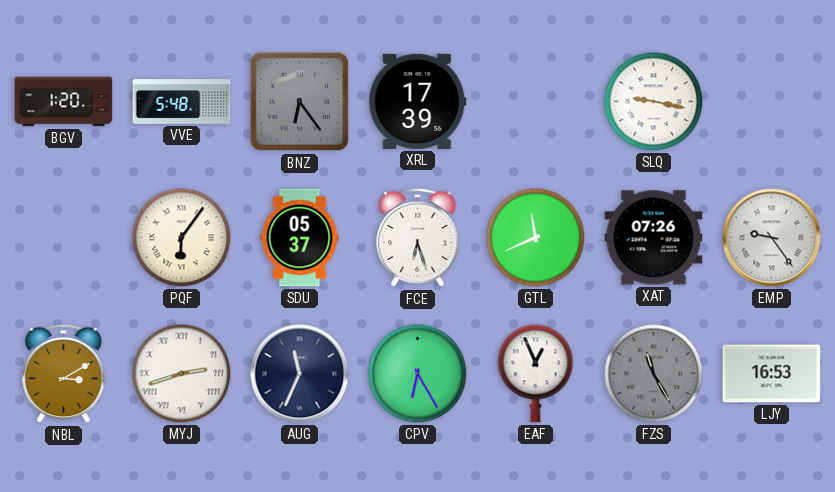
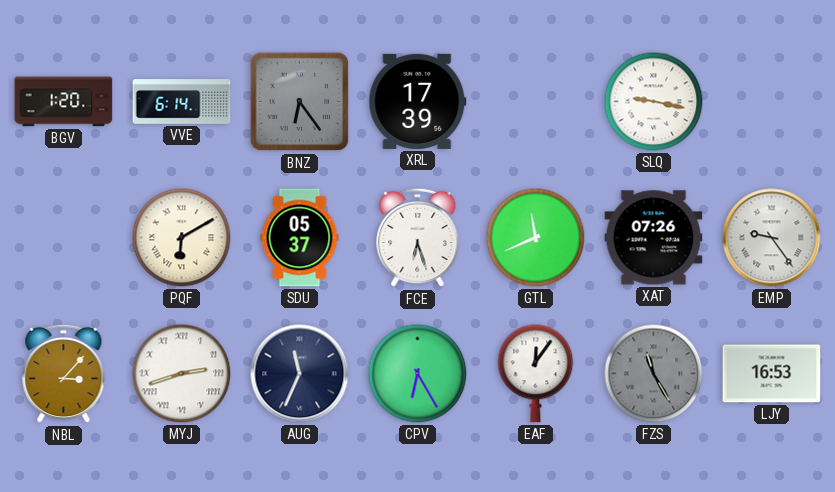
VVE: 5:48 -> 6:14 (182, 102)
PQF: 6:06 -> 6:10 (182, 238)
NBL: 3:10 -> 3:07 (64, 374)
EAF: 12:56 -> 12:06 (536, 374)
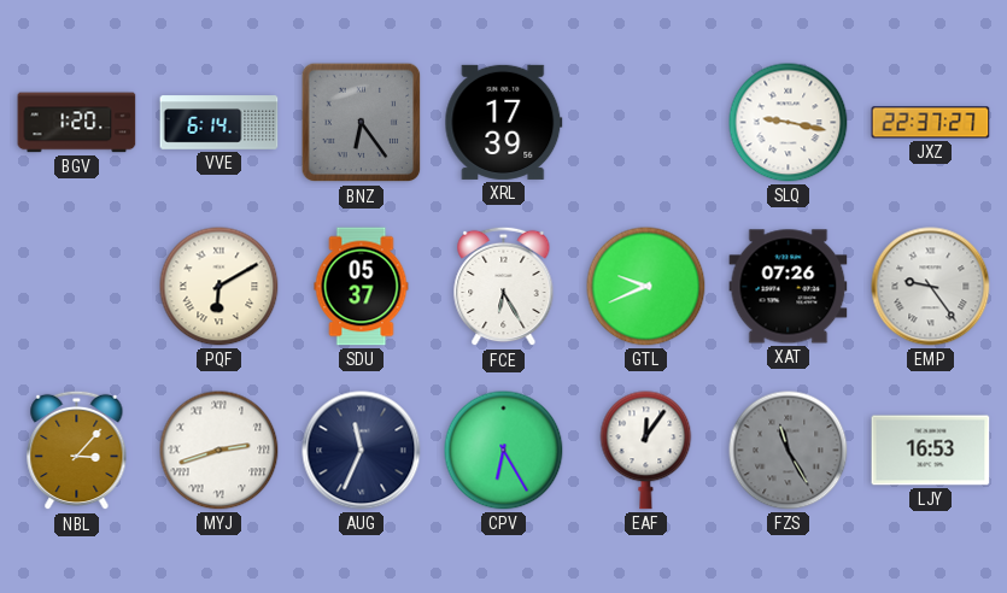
JXZ: none -> 22:37 (931, 123)
FCE: 6:27 -> 6:25 (504, 287)
GTL: 11:41 -> 9:41 (646, 287)
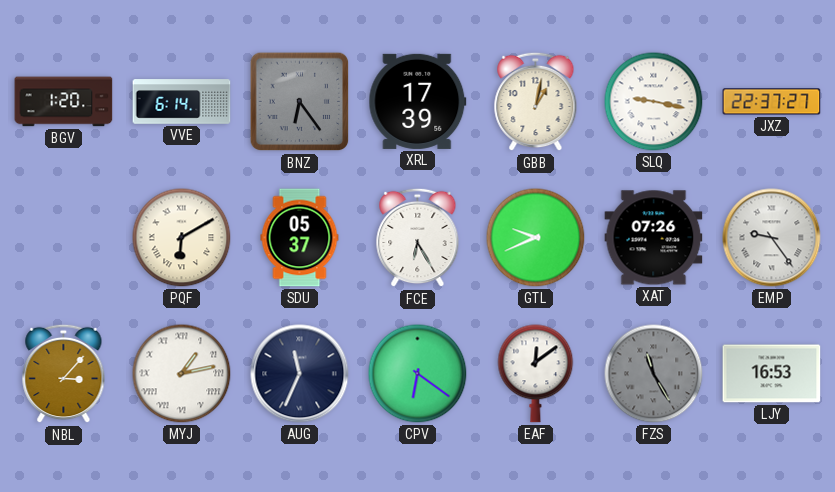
GBB: none -> 1:02 (536, 102)
MYJ: 2:42 -> 1:13 (182, 374)
CPV: 6:25 -> 6:21 (418, 374)
EAF: 12:06 -> 12:09 (536, 374)
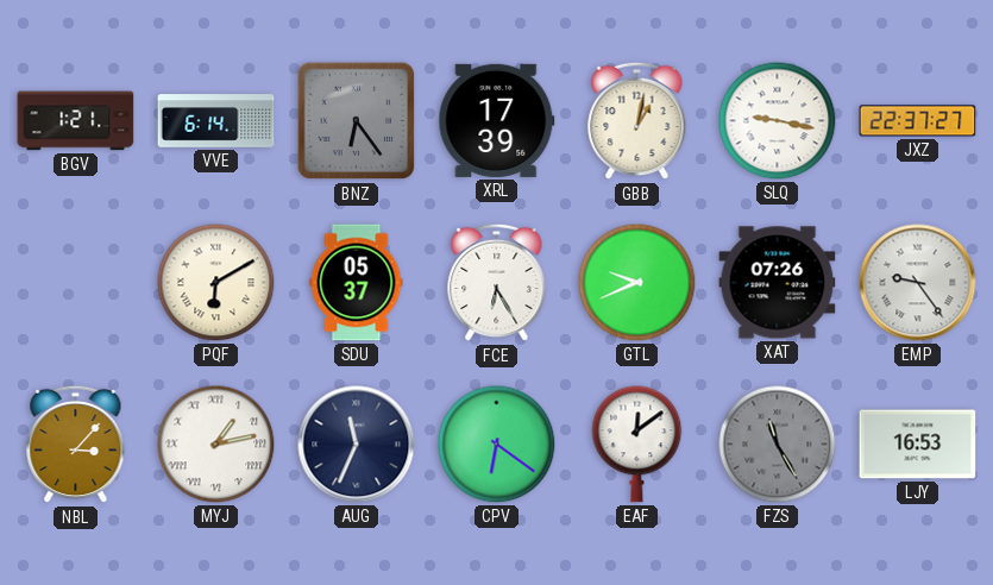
BGV: 1:20 -> 1:21 (76, 121)
